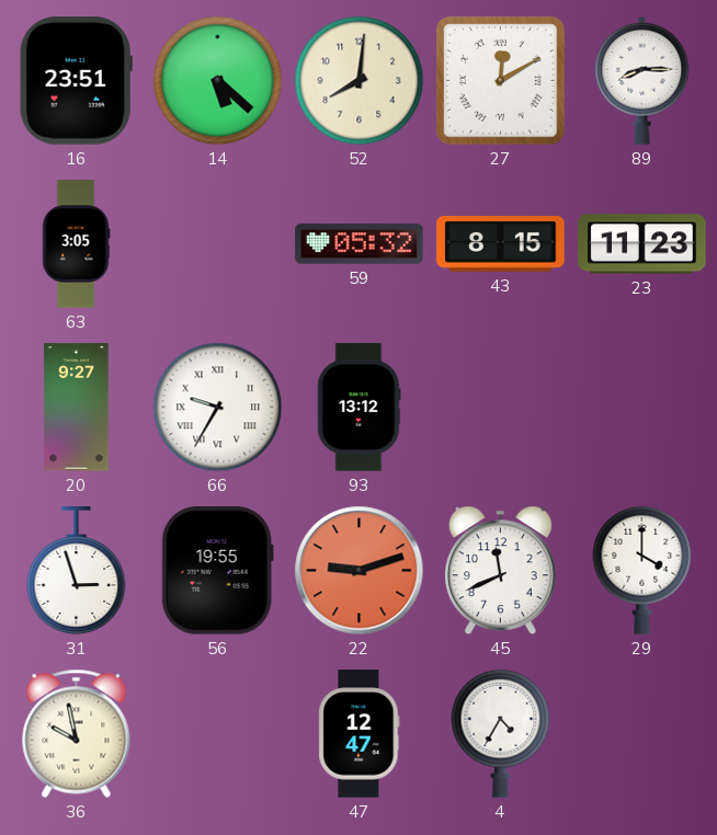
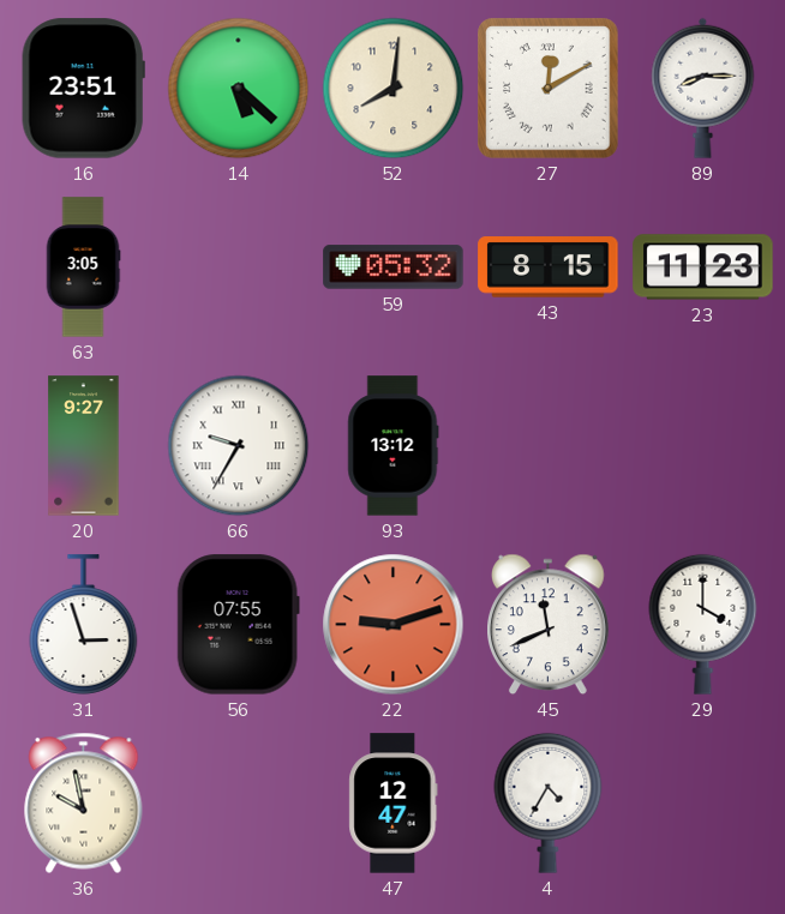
56: 19:55 -> 07:55 (238, 625)
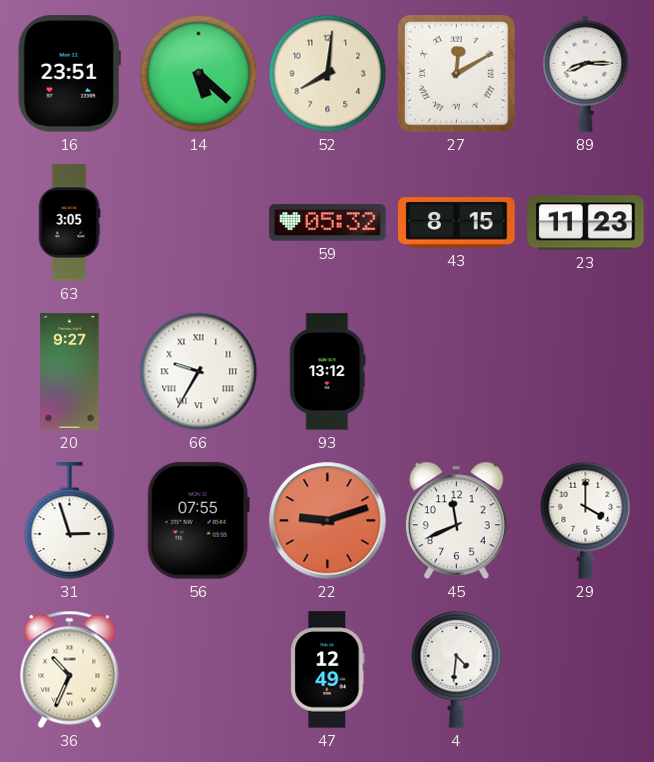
36: 9:58 -> 10:34 (70, 669)
47: 12:47 -> 12:49 (328, 670)
4: 4:35 -> 4:31 (457, 669)
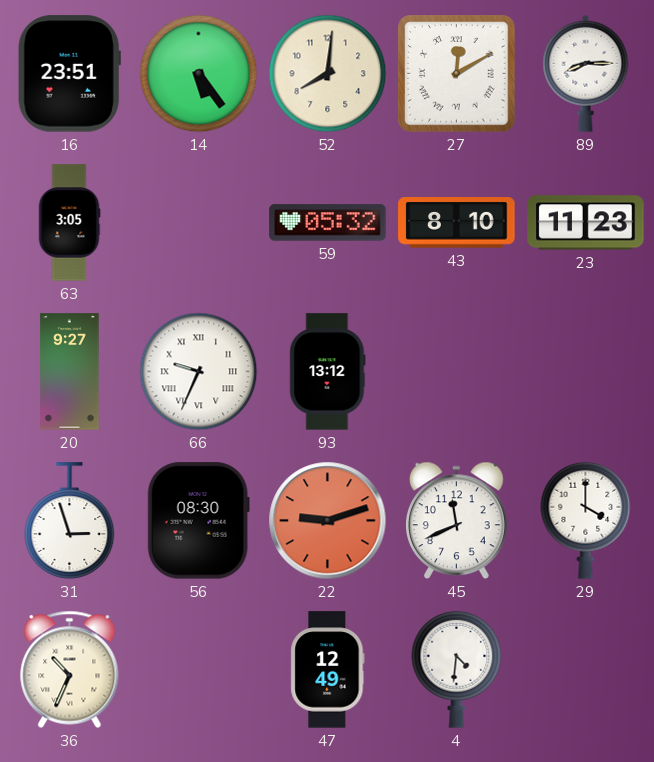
14: 5:22 -> 5:24 (199, 74)
43: 8:15 -> 8:10 (457, 223)
66: 9:35 -> 9:34 (199, 372)
56: 07:55 -> 08:30 (198, 521)
